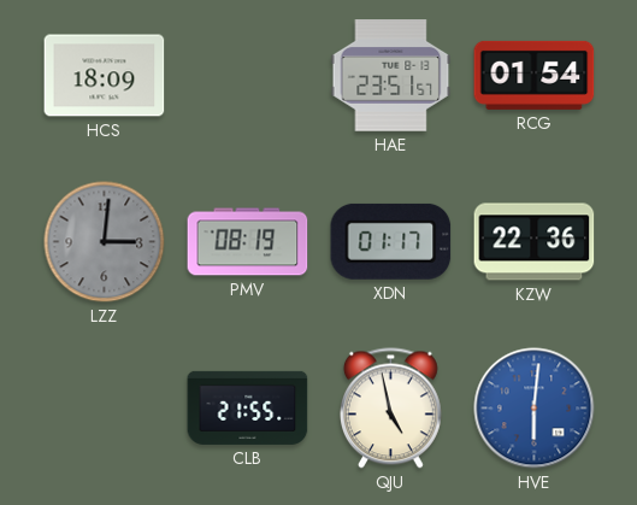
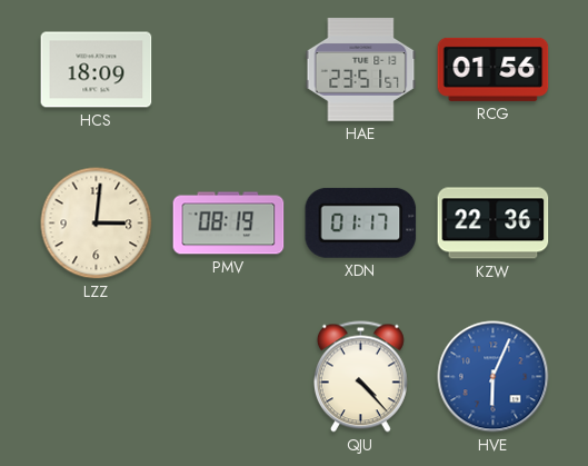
RCG: 01:54 -> 01:56 (494, 69)
LZZ dial: grey -> cream (97, 224)
CLB: 21:55 -> none (248, 407)
QJU: 4:58 -> 4:23 (360, 377)
HVE: 6:01 -> 6:04 (494, 377)
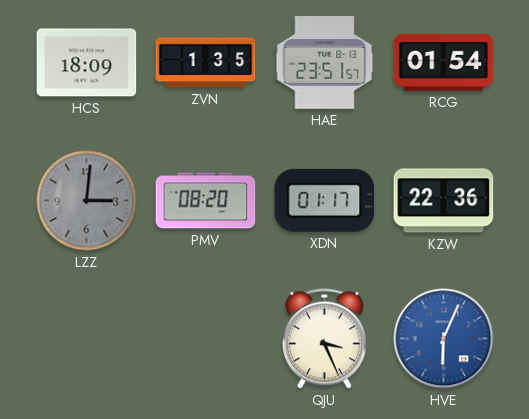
ZVN: none -> 1:35 (206, 63)
RCG: 01:56 -> 01:54 (444, 62)
LZZ dial: cream -> grey (87, 201)
PMV: 08:19 -> 08:20 (206, 201)
QJU: 4:23 -> 3:26 (324, 339)
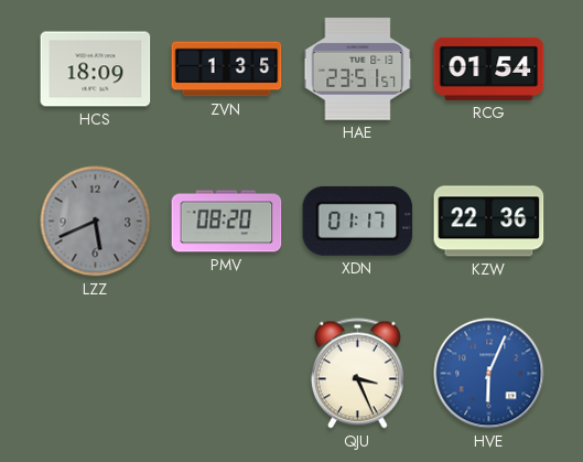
LZZ: 3:01 -> 5:41 (96, 222)
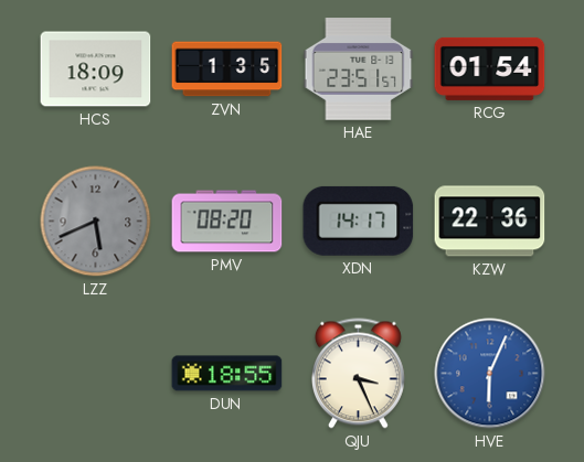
XDN: 01:17 -> 14:17 (359, 221)
DUN: none -> 18:55 (227, 374)
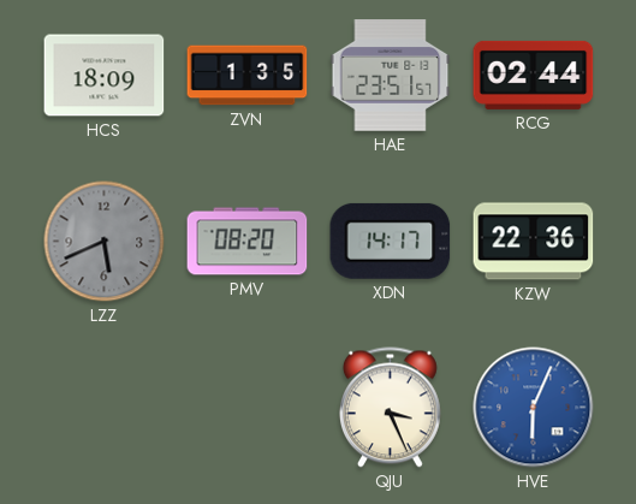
RCG: 01:54 -> 02:44 (534, 75)
DUN: 18:55 -> none (227, 374)
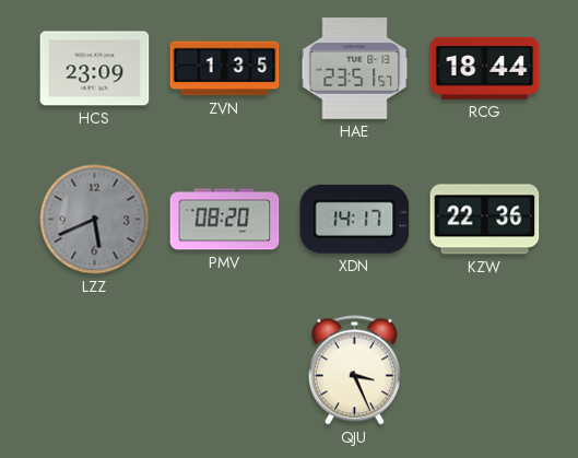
HCS: 18:09 -> 23:09 (95, 69)
RCG: 02:44 -> 18:44 (485, 68)
HVE: 6:04 -> none (534, 408)
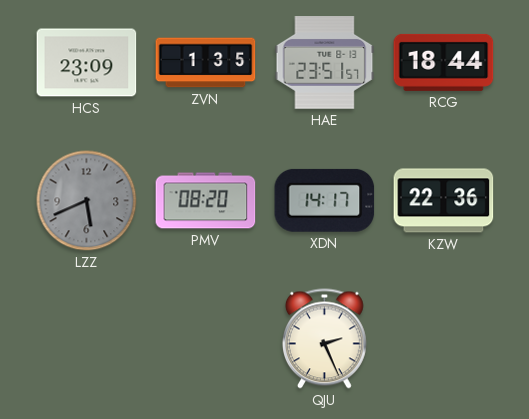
QJU: 3:26 -> 2:26 (324, 339)
